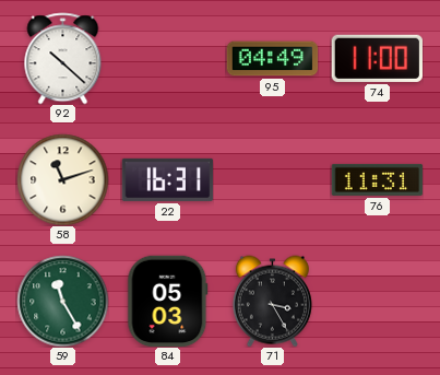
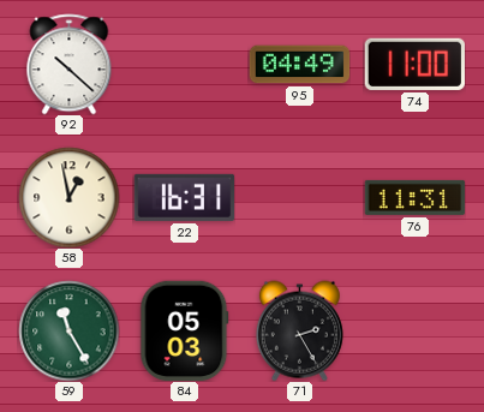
58: 11:12 -> 12:58 (68, 197)
71: 3:25 -> 2:25 (299, 330)
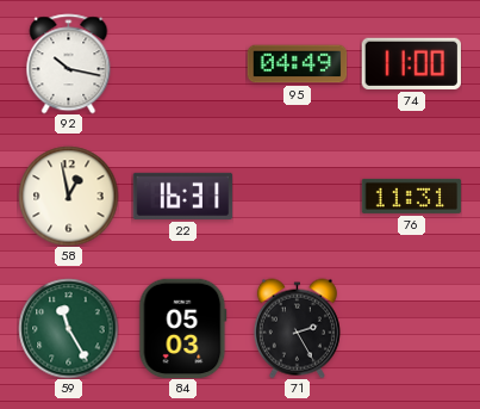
92: 10:22 -> 10:17 (69, 63)
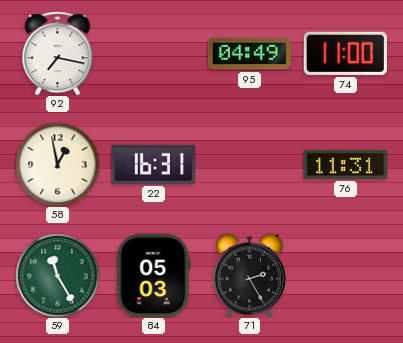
92: 10:17 -> 7:17 (58, 53)
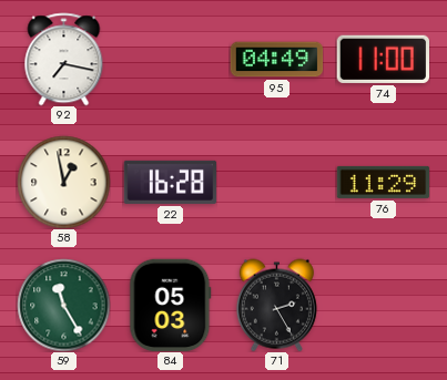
22: 16:31 -> 16:28 (170, 182)
76: 11:31 -> 11:29 (383, 182)
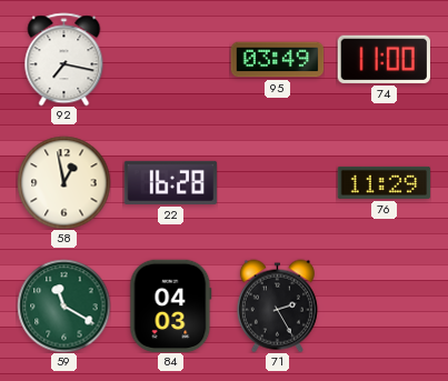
95: 04:49 -> 03:49 (277, 60)
59: 11:25 -> 11:20 (63, 305)
84: 05:03 -> 04:03 (171, 305)
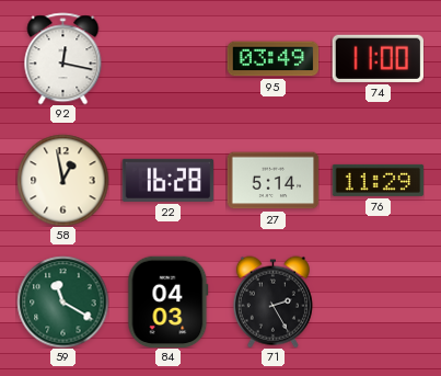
92: 7:17 -> 12:17 (63, 58)
27: none -> 5:14 (272, 181)
